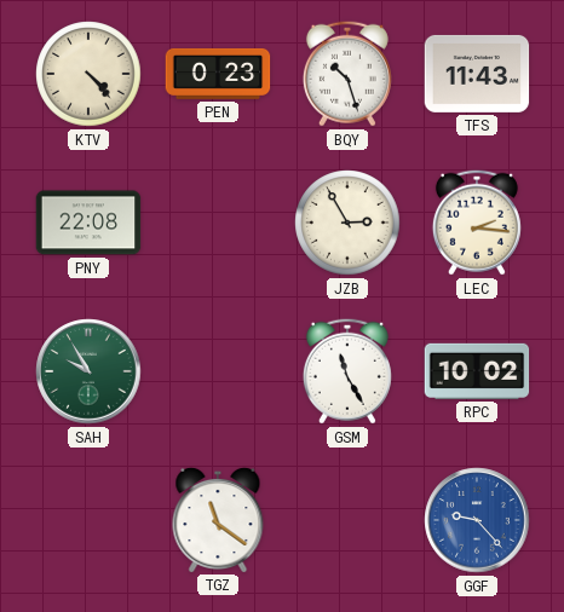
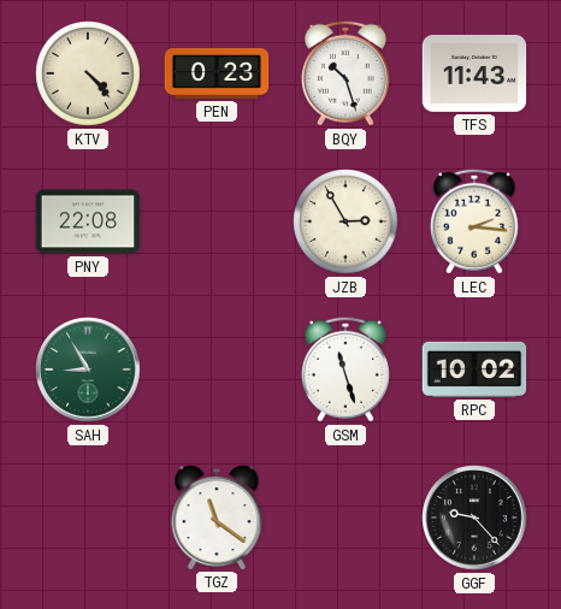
SAH: 9:55 -> 8:55 (88, 369)
GSM: 11:25 -> 11:27 (346, 369)
GGF dial: blue -> black (474, 518)
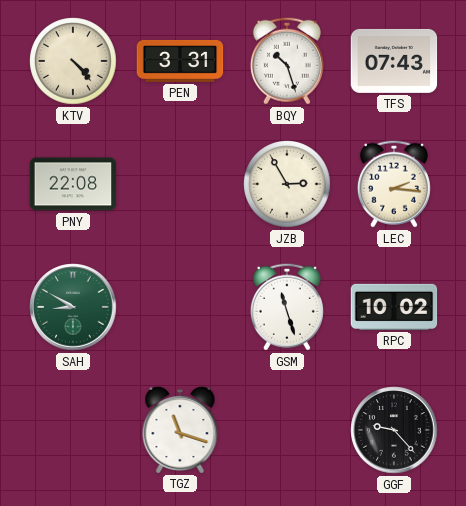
PEN: 0:23 -> 3:31 (180, 61)
TFS: 11:43 -> 07:43 (394, 61)
SAH: 8:55 -> 8:50 (73, 307)
TGZ: 11:21 -> 11:18 (180, 429)
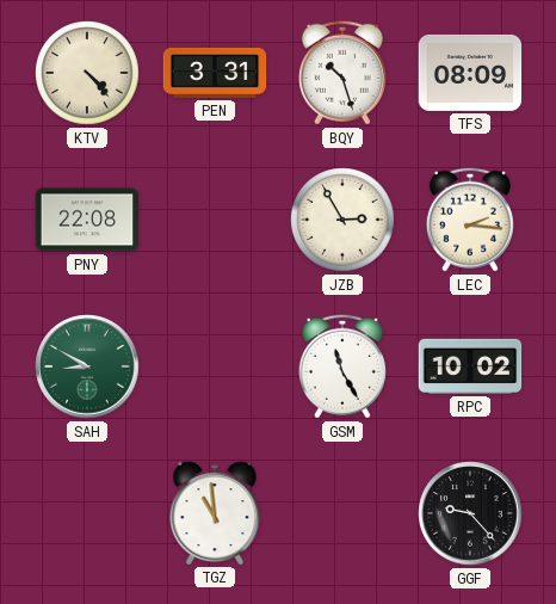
TFS: 07:43 -> 08:09 (470, 73)
GSM: 11:27 -> 11:25 (342, 366)
TGZ: 11:18 -> 10:59 (215, 512)
